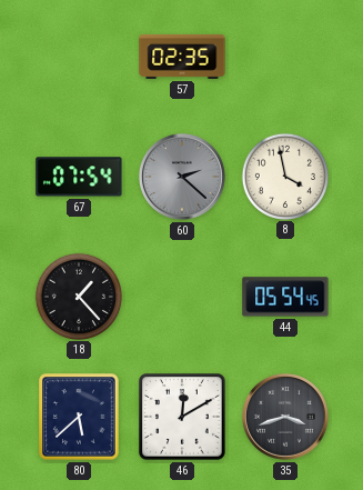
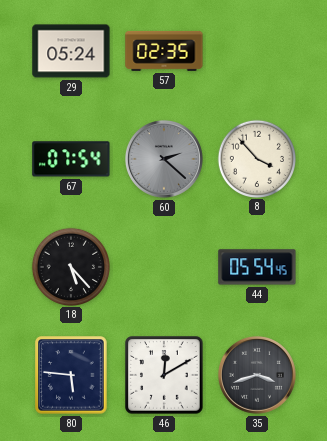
29: none -> 05:24 (71, 51)
8: 3:58 -> 3:53 (256, 158)
18: 1:23 -> 5:23 (70, 266)
80: 5:38 -> 5:46 (71, 375)
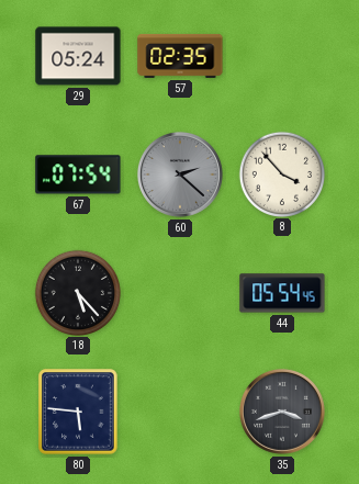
46: 12:10 -> none (164, 375)
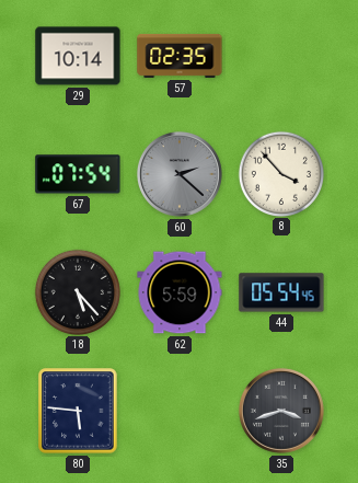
29: 05:24 -> 10:14 (78, 56)
62: none -> 5:59 (180, 292)
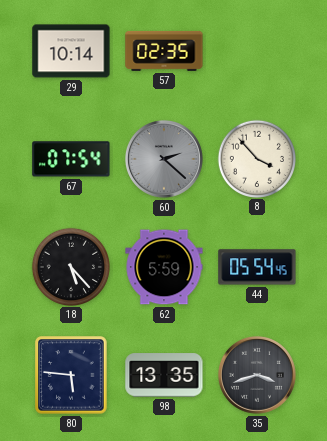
98: none -> 13:35 (164, 375)
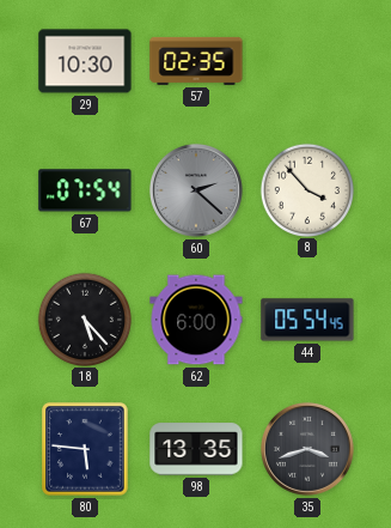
29: 10:14 -> 10:30 (85, 61)
62: 5:59 -> 6:00 (196, 320)
